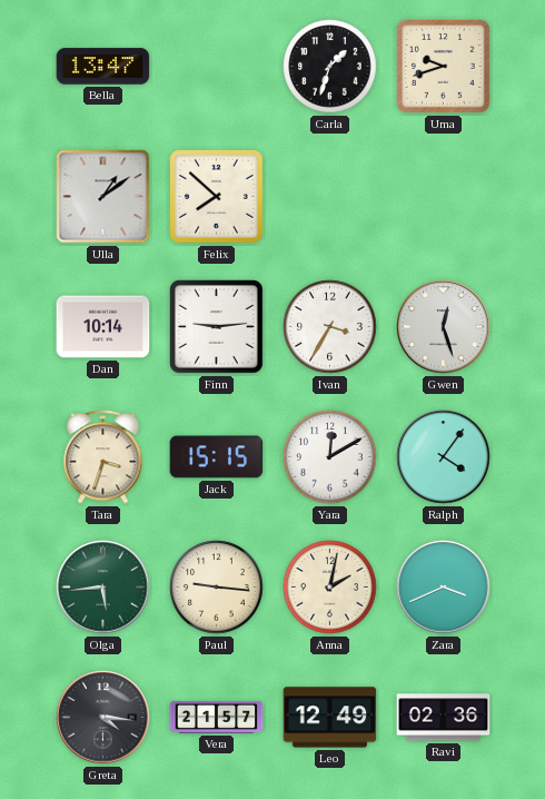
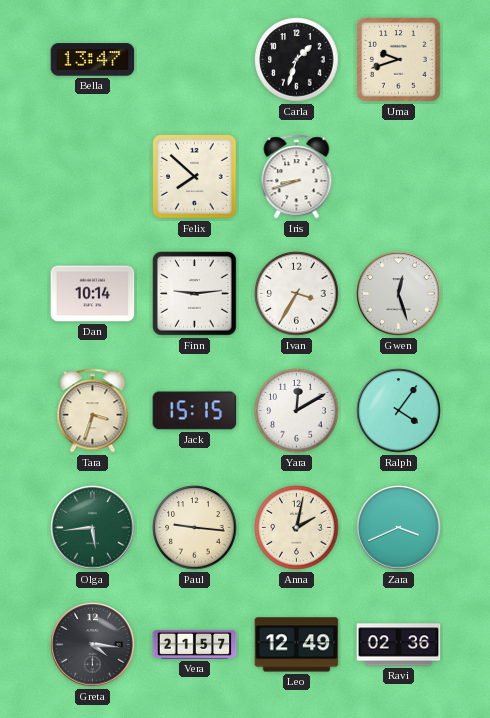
Ulla: 1:09 -> none (103, 197)
Iris: none -> 8:42 (297, 177)
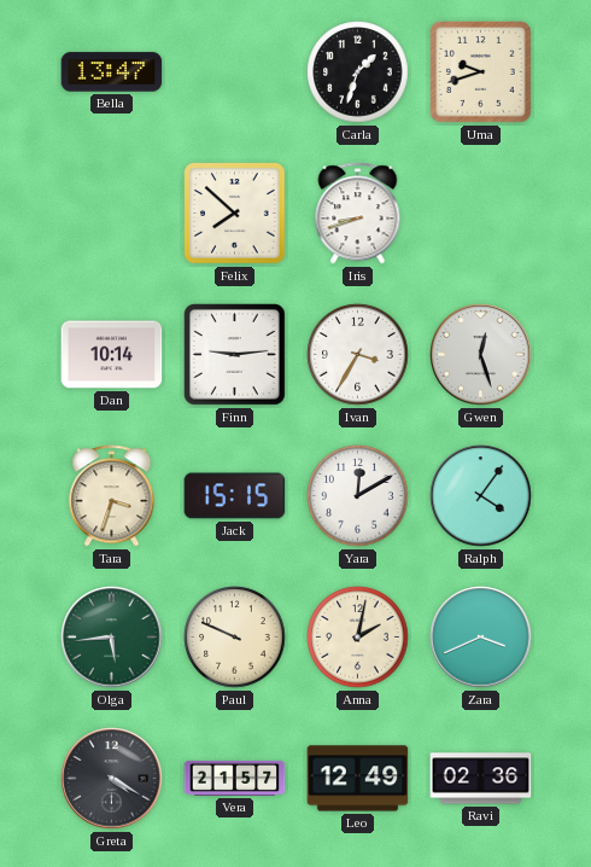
Paul: 9:16 -> 9:49 (235, 638)
Greta: 4:16 -> 4:20 (112, 779)
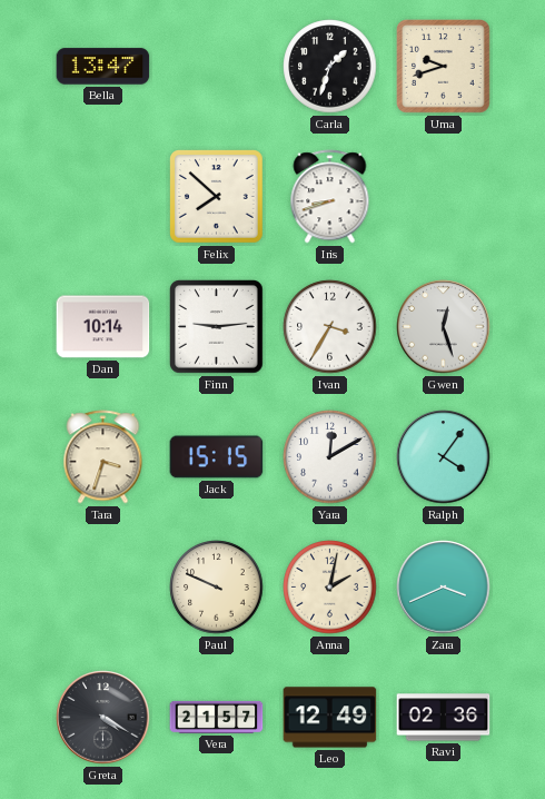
Olga: 5:44 -> none (112, 638)
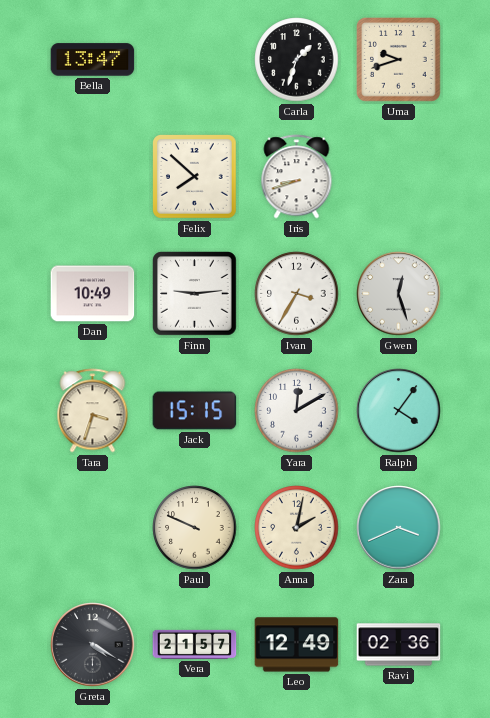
Dan: 10:14 -> 10:49 (93, 294)
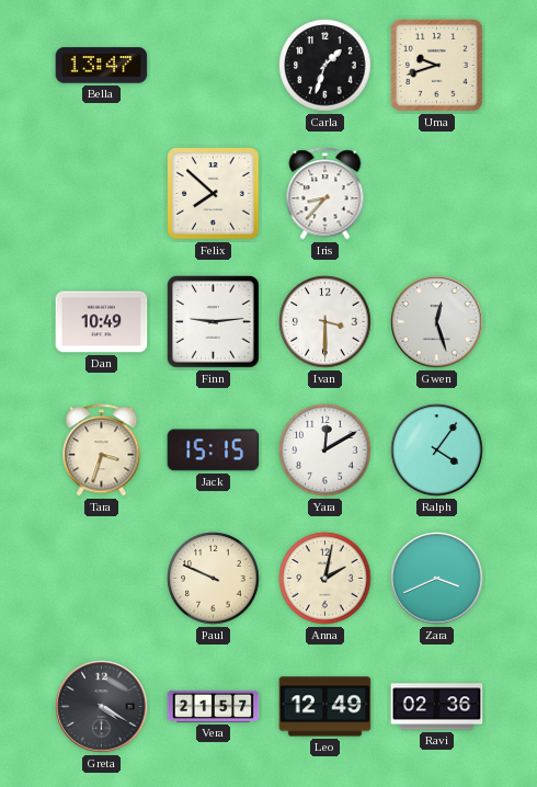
Iris: 8:42 -> 8:37 (325, 194)
Ivan: 3:35 -> 3:30 (325, 322)
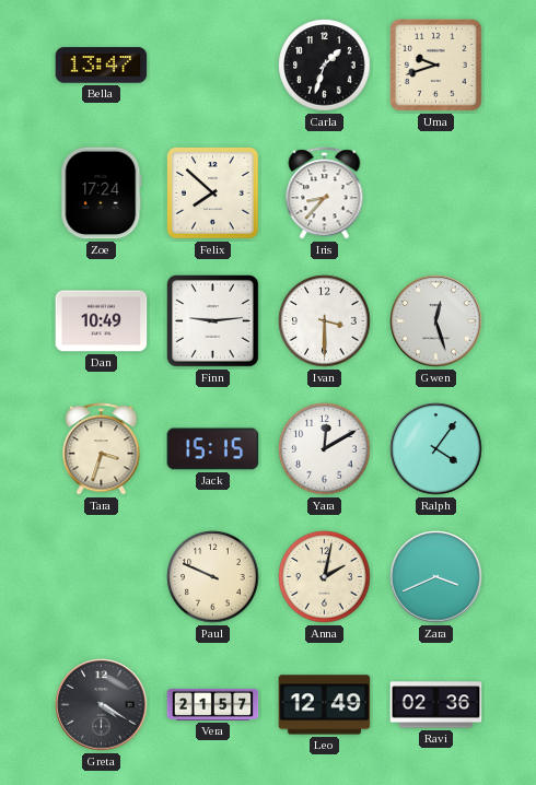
Zoe: none -> 17:24 (102, 194)
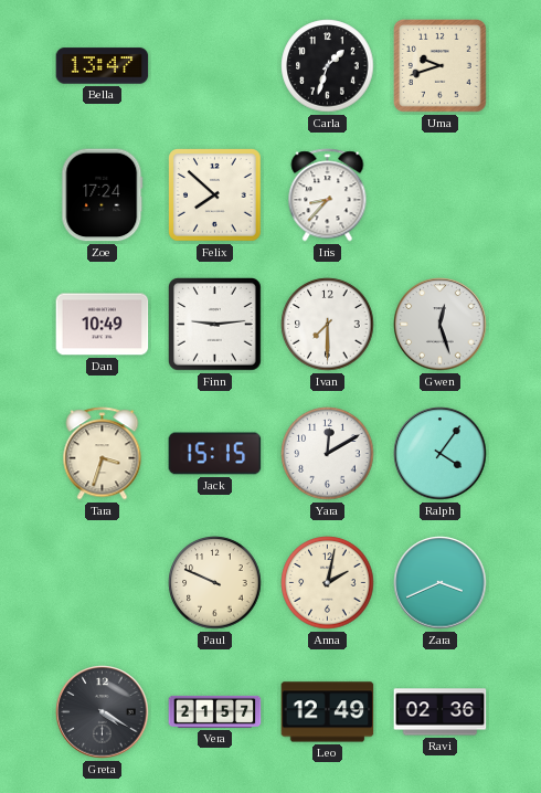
Ivan: 3:30 -> 7:30 (328, 325)
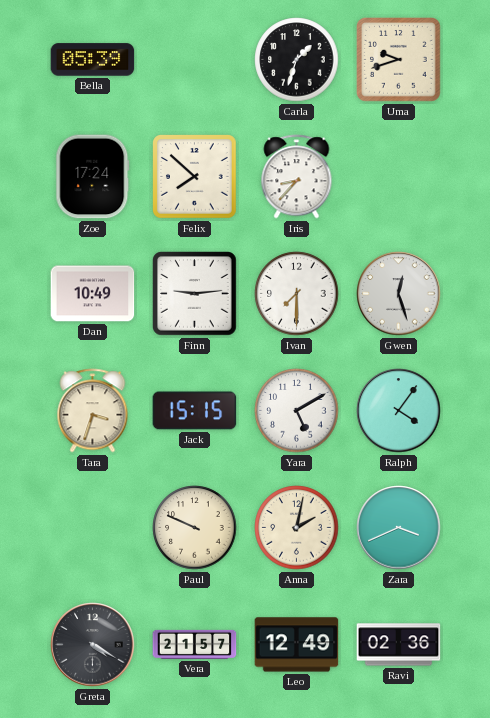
Bella: 13:47 -> 05:39 (93, 60)
Yara: 12:10 -> 5:10 (297, 411)
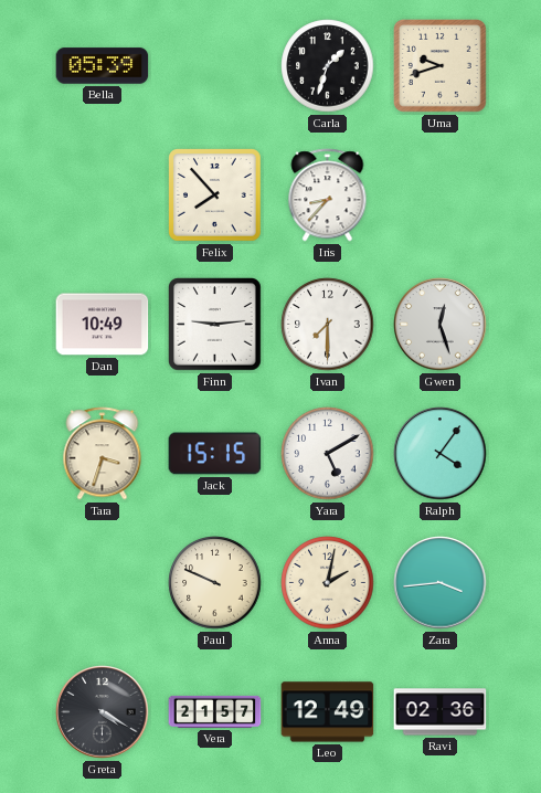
Zoe: 17:24 -> none (93, 177)
Felix: 7:52 -> 7:53 (215, 195)
Zara: 3:41 -> 3:44 (441, 583)
